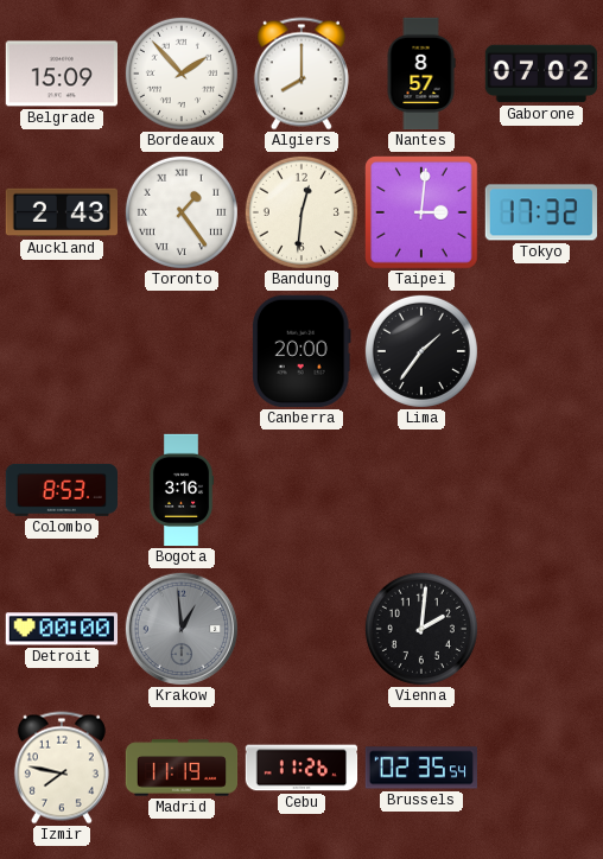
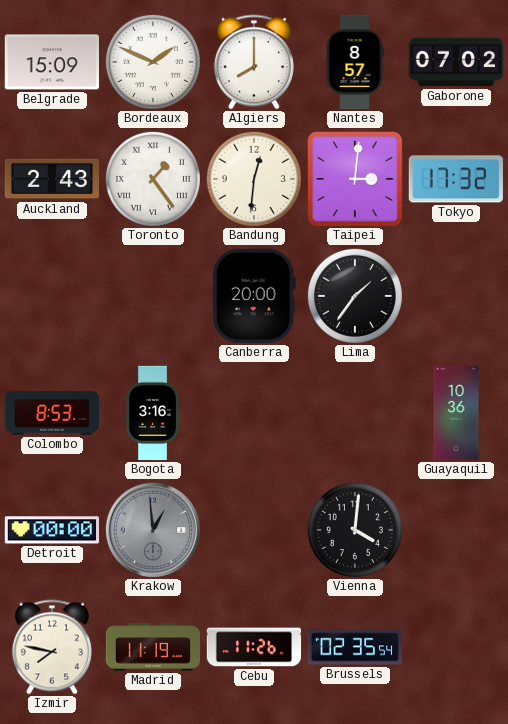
Bordeaux: 1:53 -> 1:49 (153, 62)
Guayaquil: none -> 10:36 (456, 413)
Vienna: 2:01 -> 4:01 (355, 530)
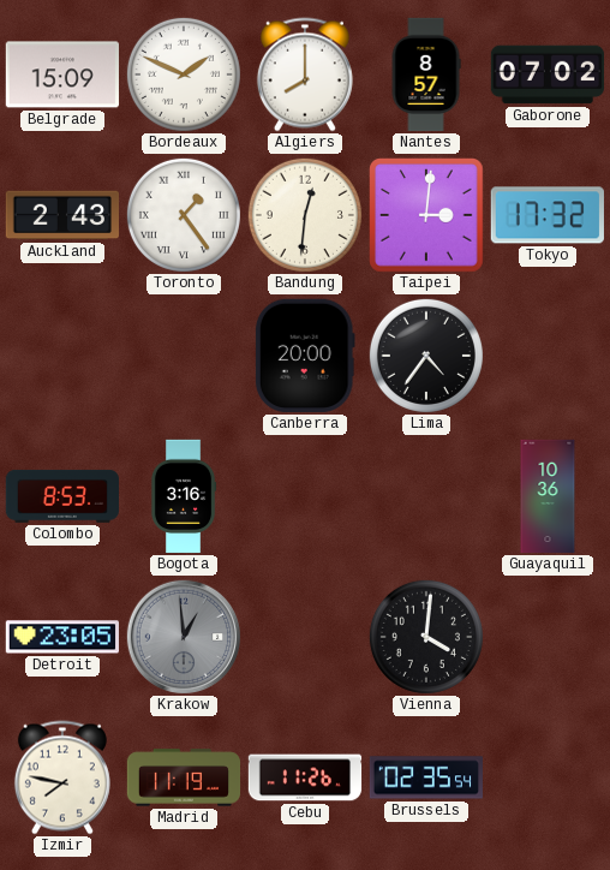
Lima: 1:36 -> 4:36 (426, 356)
Detroit: 00:00 -> 23:05 (61, 637)
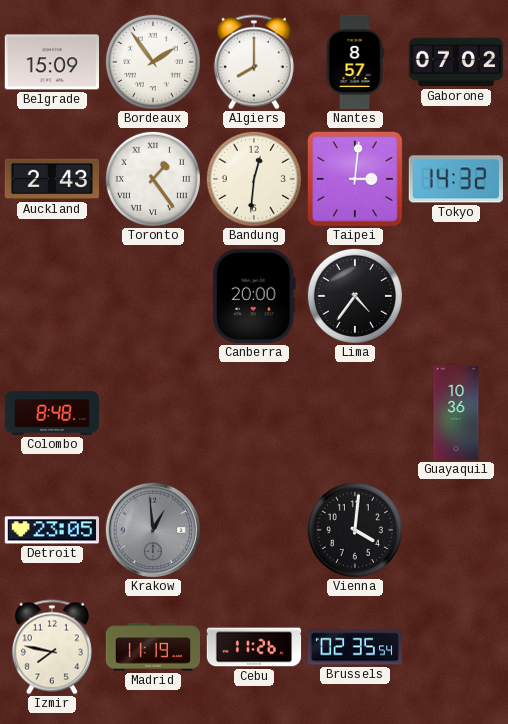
Bordeaux: 1:49 -> 1:54 (153, 62)
Tokyo: 17:32 -> 14:32 (456, 179)
Colombo: 8:53 -> 8:48 (51, 413)
Bogota: 3:16 -> none (184, 496)
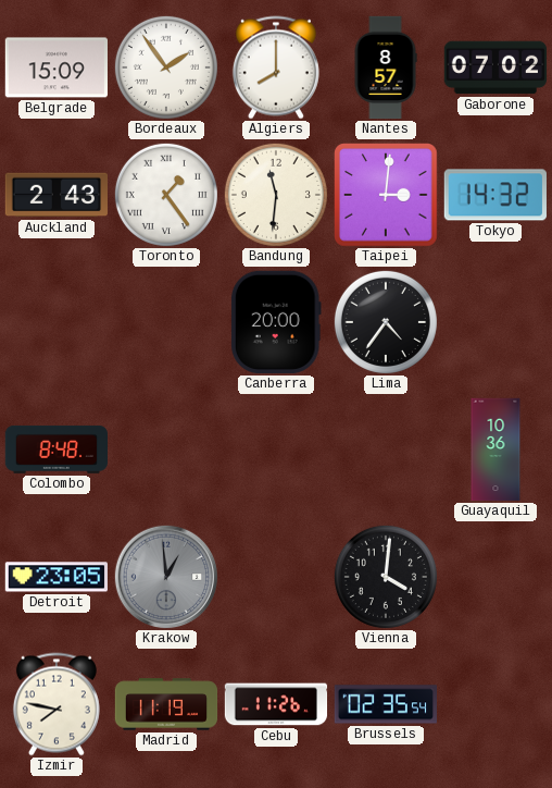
Bandung: 12:31 -> 11:31 (276, 195)
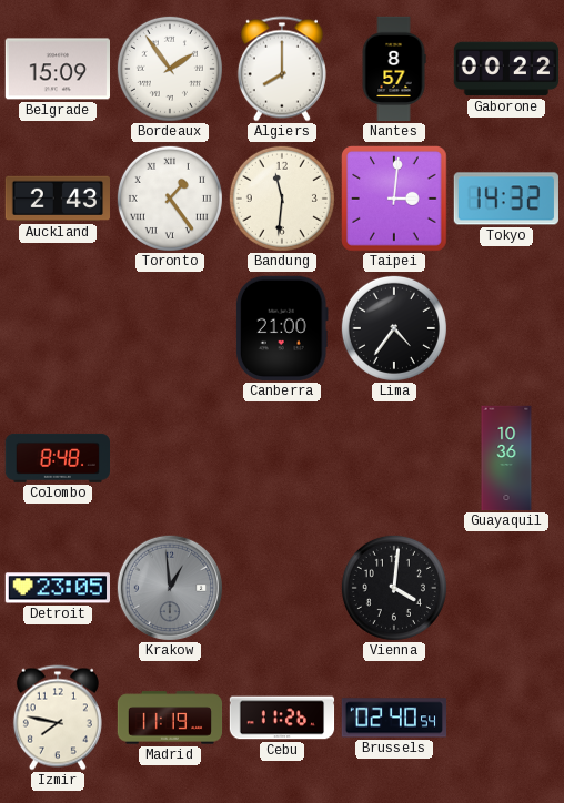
Gaborone: 07:02 -> 00:22 (506, 69)
Canberra: 20:00 -> 21:00 (282, 328)
Brussels: 02:35 -> 02:40 (394, 718)
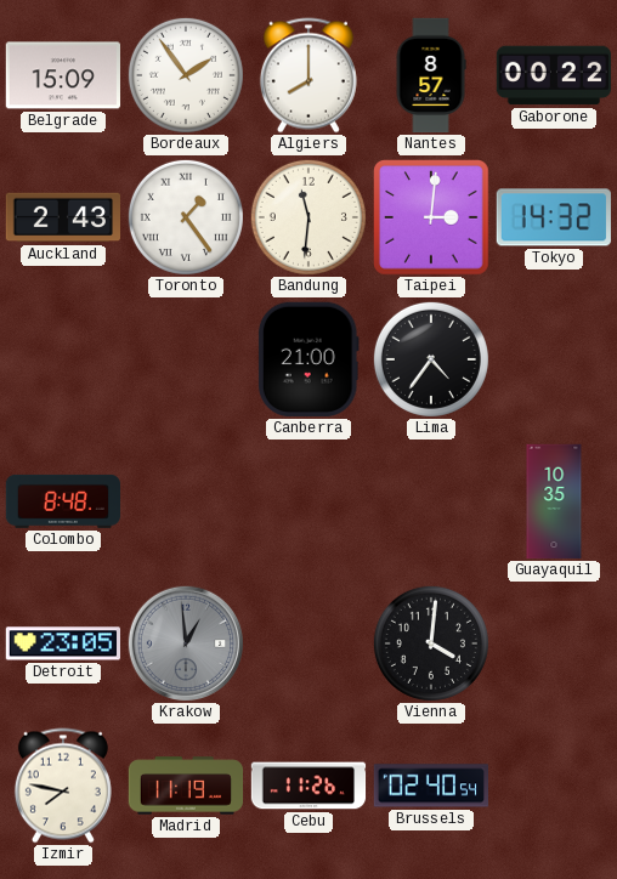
Guayaquil: 10:36 -> 10:35 (554, 501)
